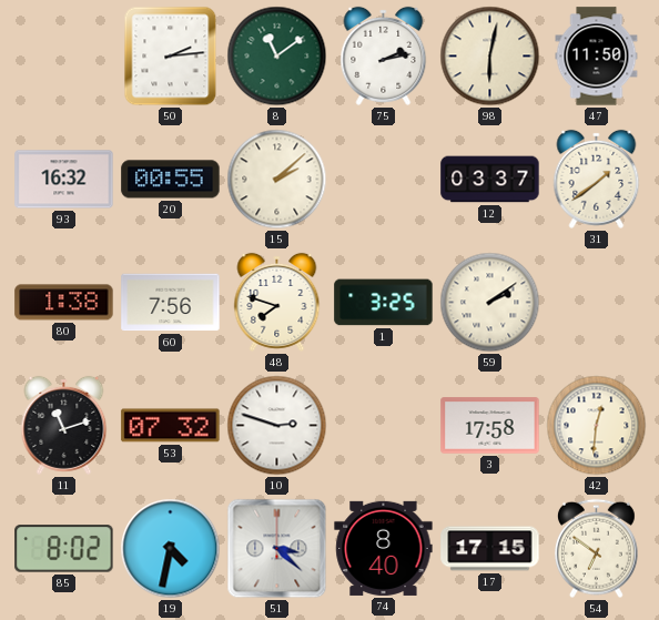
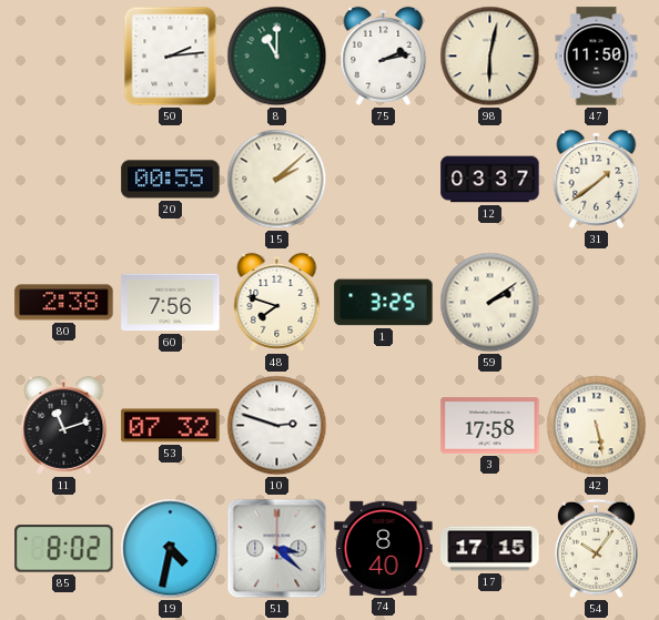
8: 11:09 -> 11:00 (277, 57)
93: 16:32 -> none (64, 180)
80: 1:38 -> 2:38 (64, 303)
42: 12:31 -> 5:28 (597, 426)
54: 6:51 -> 10:06 (597, 549)
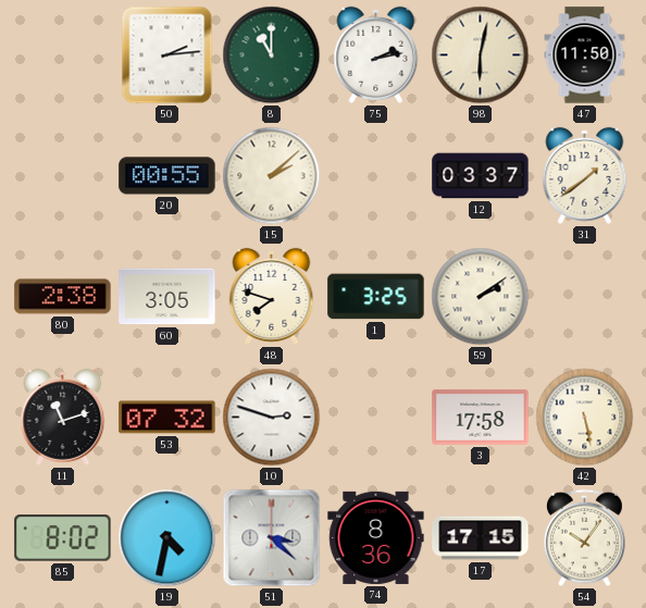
60: 7:56 -> 3:05 (167, 297)
74: 8:40 -> 8:36 (376, 537)
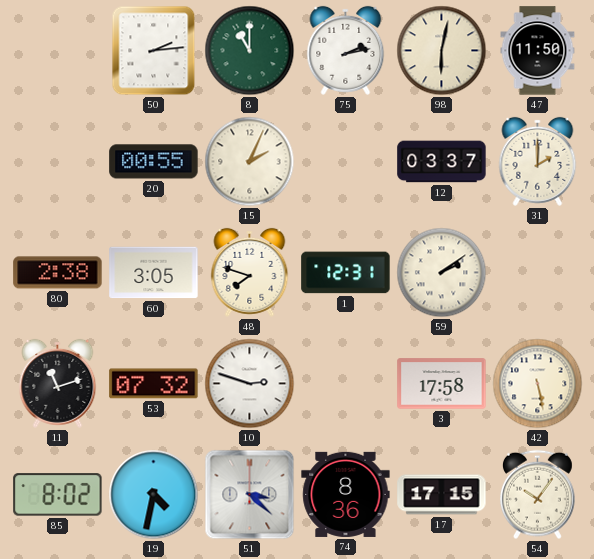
15: 2:08 -> 2:04 (250, 162)
31: 1:39 -> 2:00 (538, 161)
1: 3:25 -> 12:31 (346, 273)
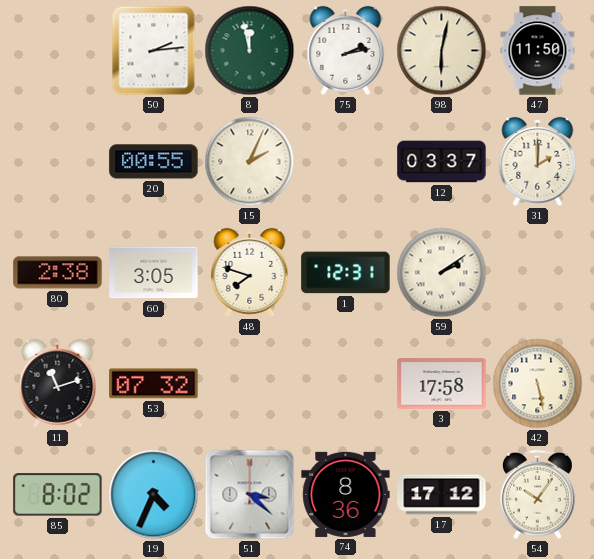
8: 11:00 -> 11:58 (250, 51)
10: 2:48 -> none (250, 384)
19: 4:32 -> 4:34 (154, 495)
17: 17:15 -> 17:12 (442, 495)
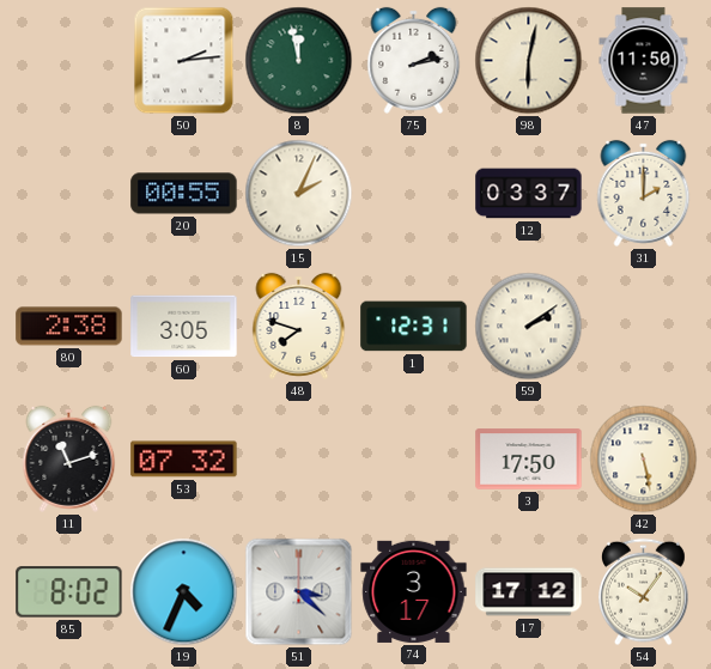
3: 17:58 -> 17:50 (529, 460)
74: 8:36 -> 3:17 (414, 591)
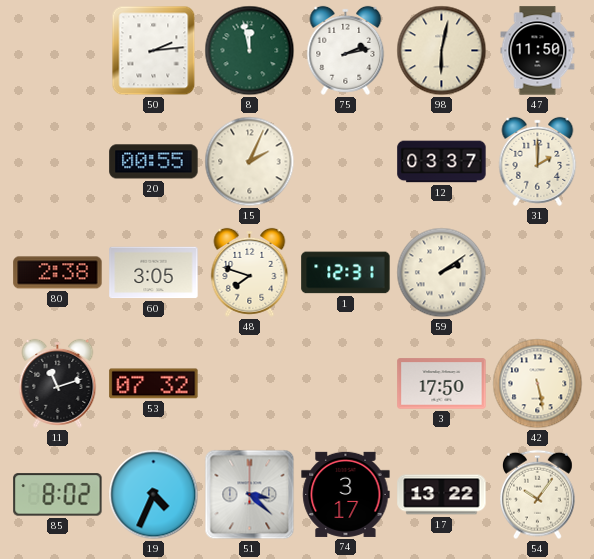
17: 17:12 -> 13:22 (442, 495)
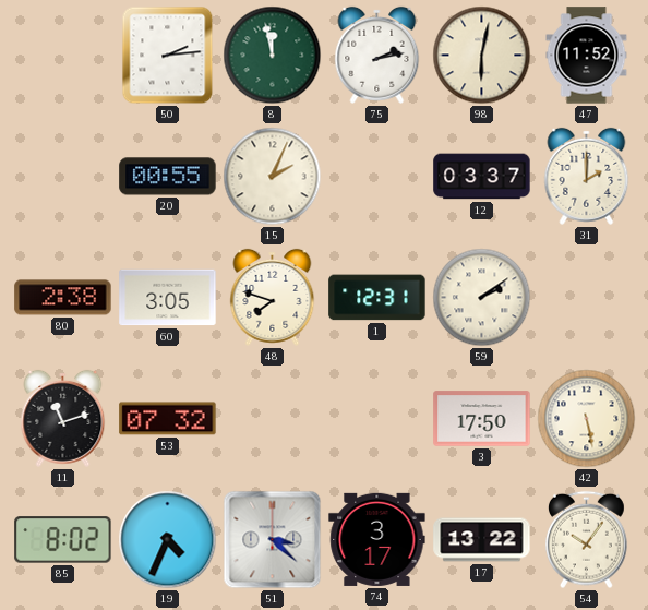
47: 11:50 -> 11:52 (587, 56)
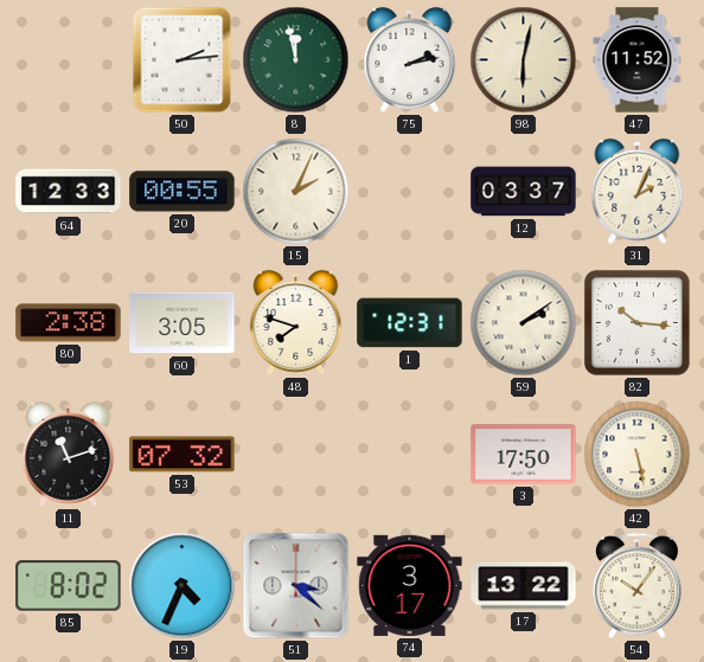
64: none -> 12:33 (69, 192)
31: 2:00 -> 2:04 (638, 191)
82: none -> 10:16 (636, 322)
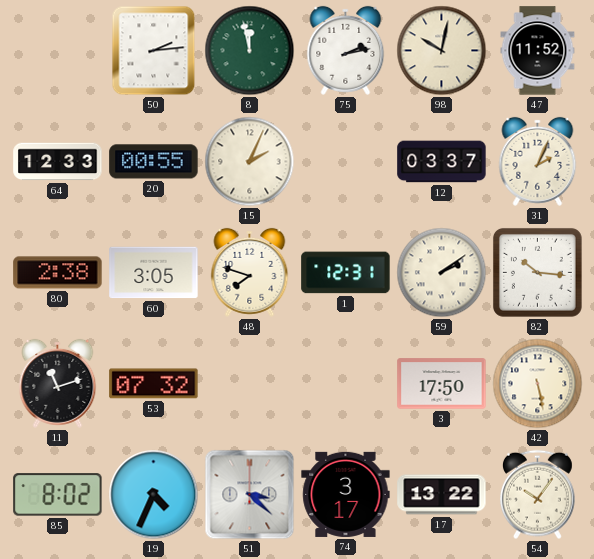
98: 6:02 -> 10:02 (442, 51)
